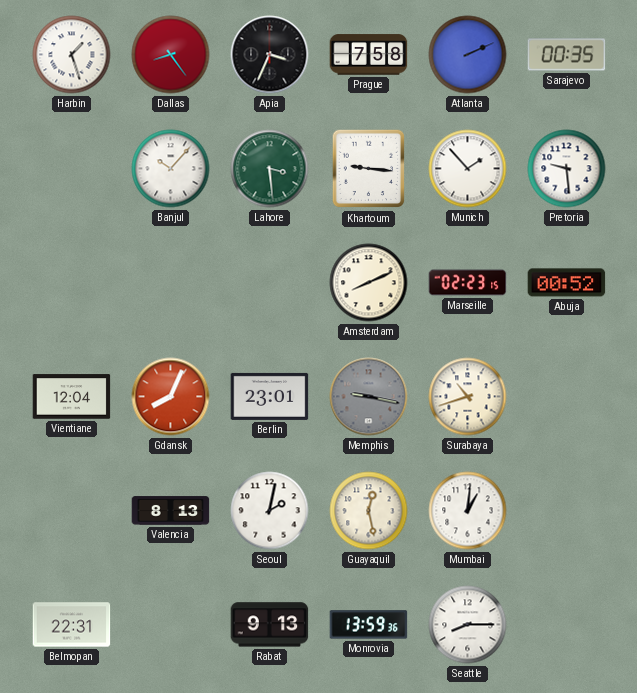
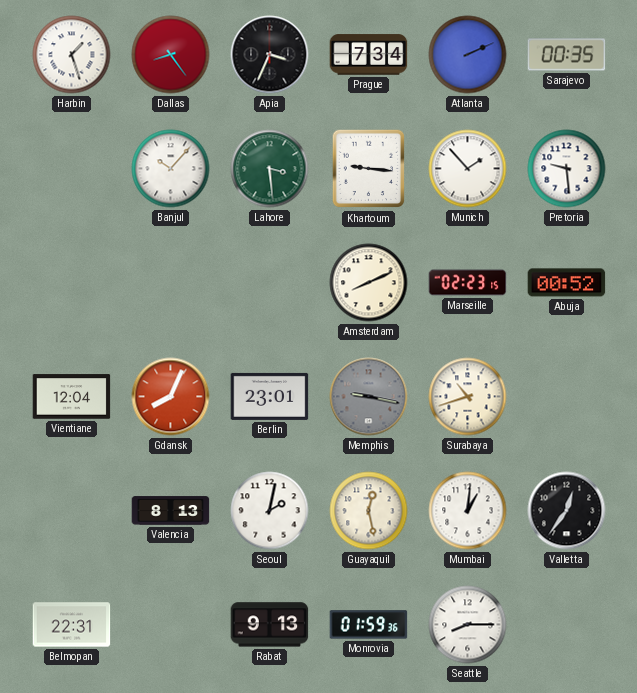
Prague: 7:58 -> 7:34 (369, 55)
Valletta: none -> 12:36 (567, 511)
Monrovia: 13:59 -> 01:59 (369, 625)
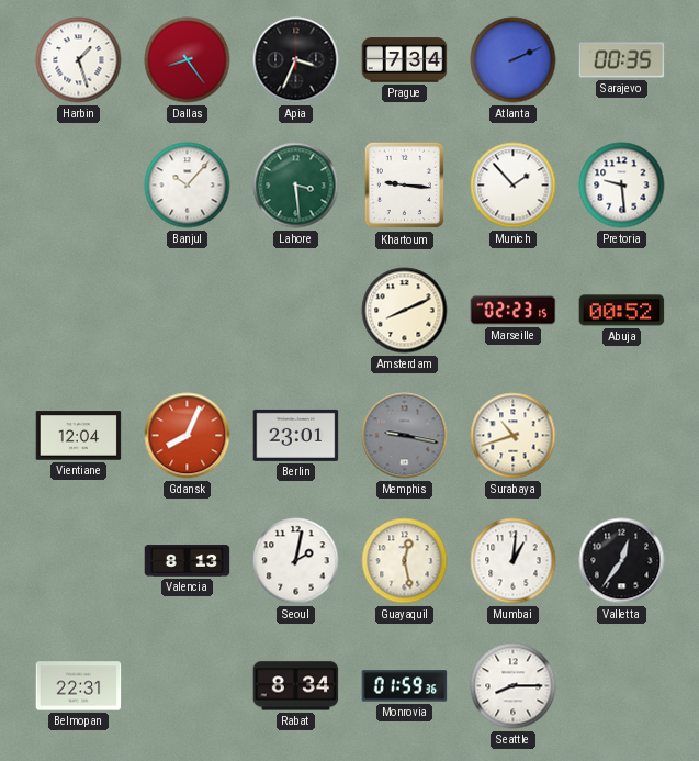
Rabat: 9:13 -> 8:34 (296, 686)
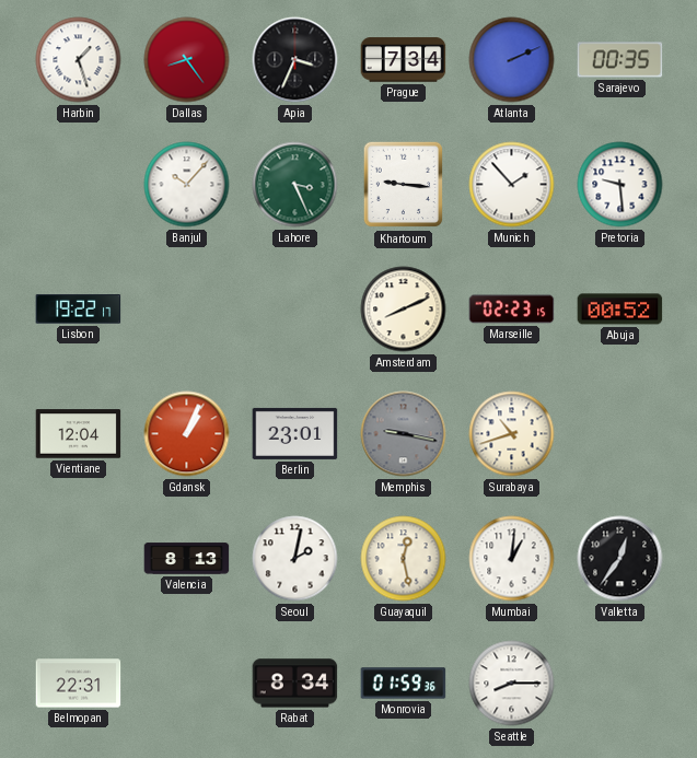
Lahore: 3:29 -> 3:26 (295, 185)
Lisbon: none -> 19:22 (79, 310)
Gdansk: 8:04 -> 1:04 (187, 434)
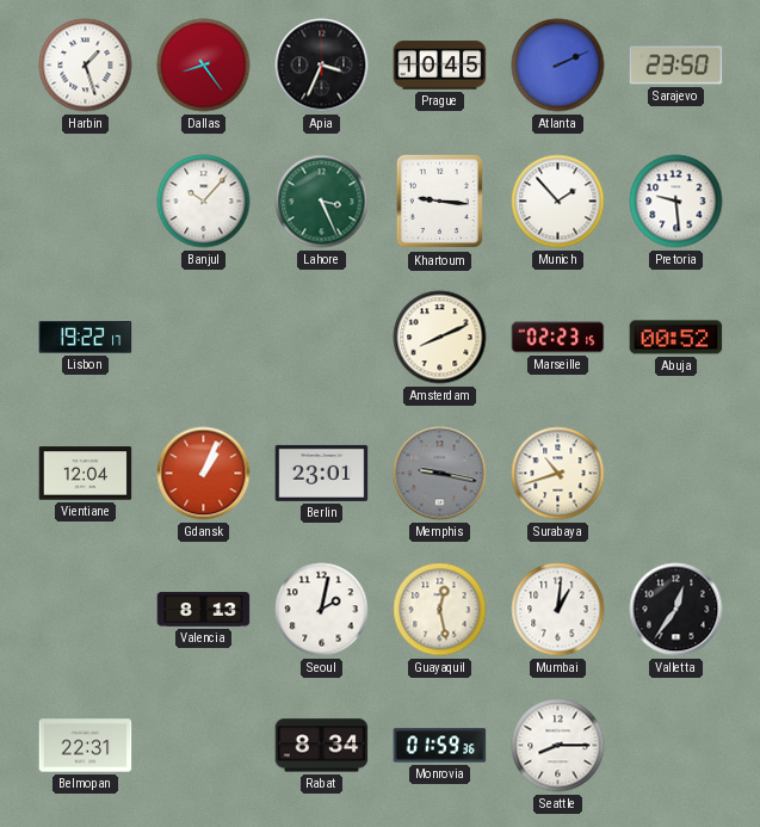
Prague: 7:34 -> 10:45 (440, 66)
Sarajevo: 00:35 -> 23:50 (676, 66)
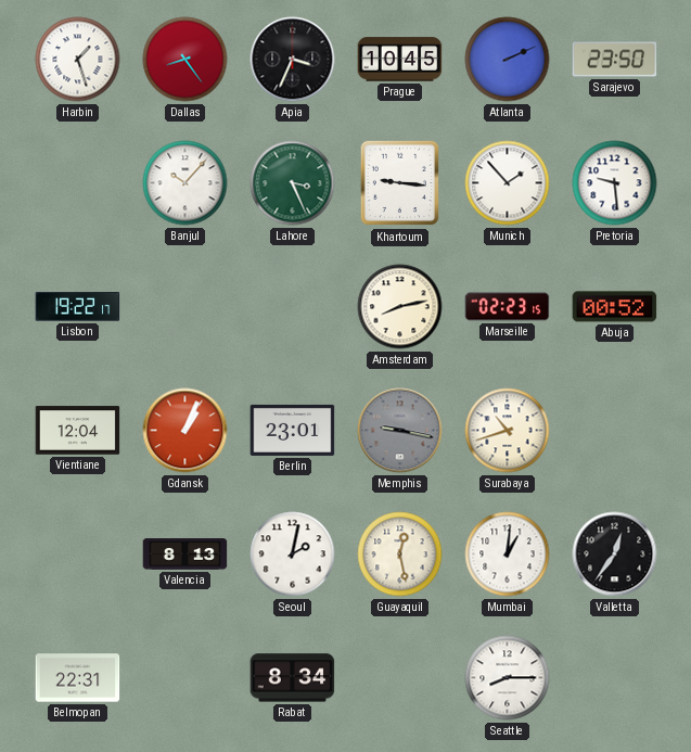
Amsterdam: 8:11 -> 8:13 (400, 307)
Monrovia: 01:59 -> none (440, 746)
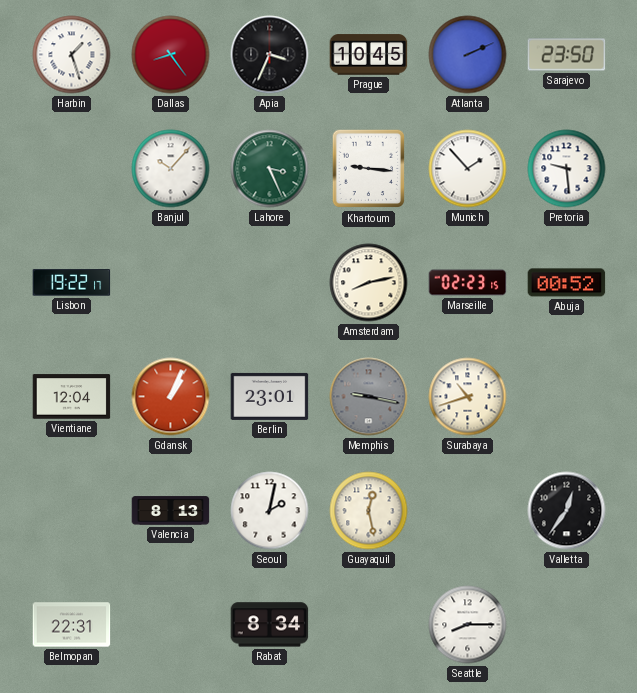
Mumbai: 1:01 -> none (508, 555)
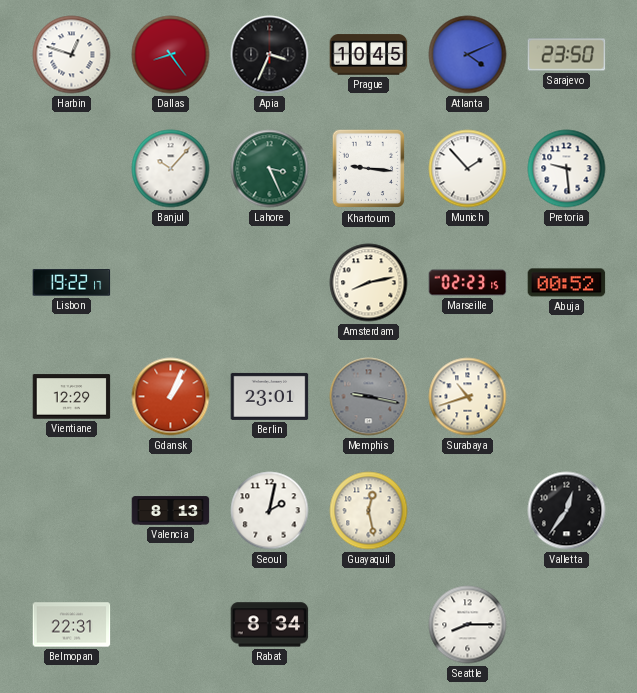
Harbin: 1:27 -> 12:48 (72, 55)
Atlanta: 2:11 -> 4:11 (468, 55)
Vientiane: 12:04 -> 12:29 (72, 397)
